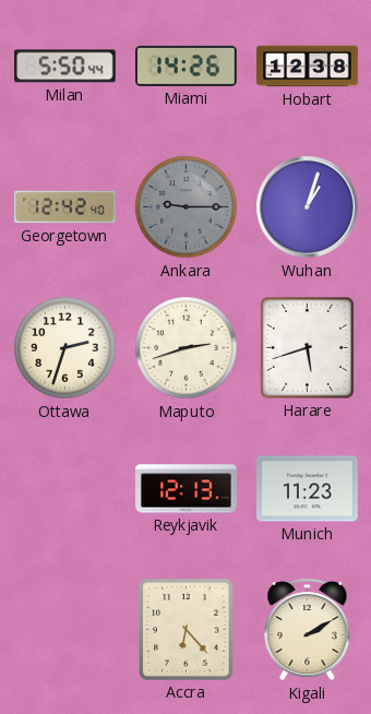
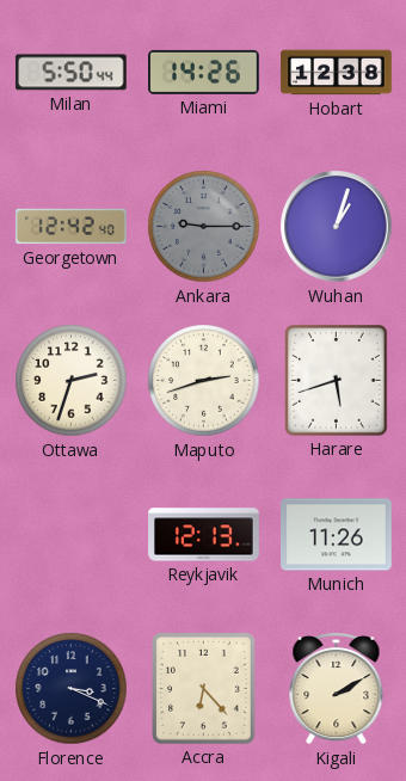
Munich: 11:23 -> 11:26 (337, 535)
Florence: none -> 3:19 (72, 689)
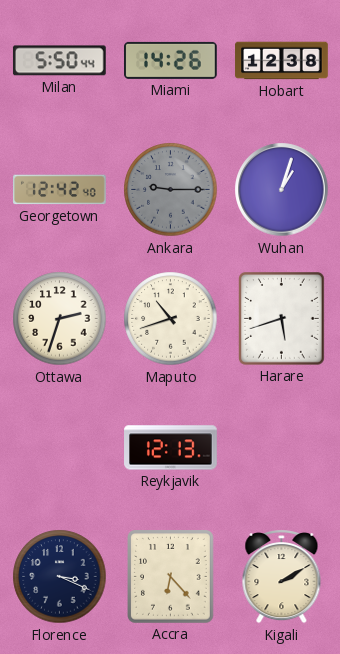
Maputo: 2:42 -> 10:42 (171, 319)
Munich: 11:26 -> none (337, 535)
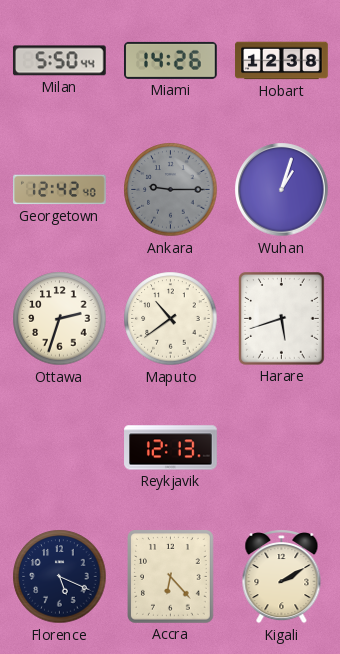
Maputo: 10:42 -> 10:39 (171, 319)
Florence: 3:19 -> 5:19 (60, 577)
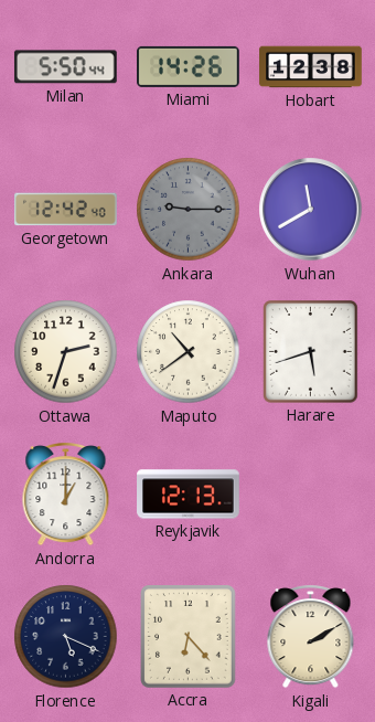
Wuhan: 1:03 -> 11:40 (311, 210)
Andorra: none -> 1:00 (66, 495)
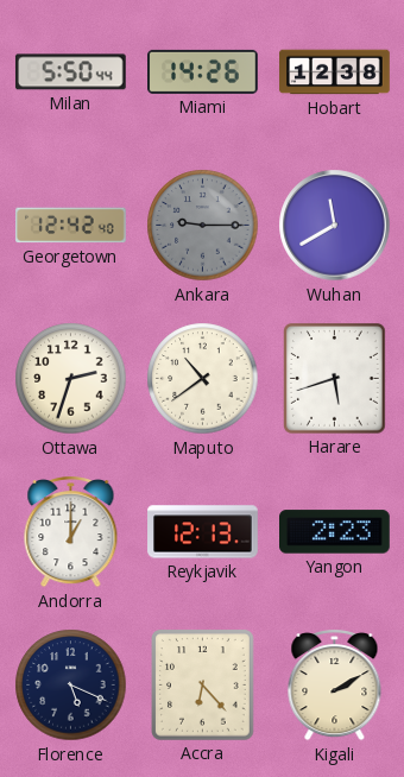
Yangon: none -> 2:23 (335, 532)
